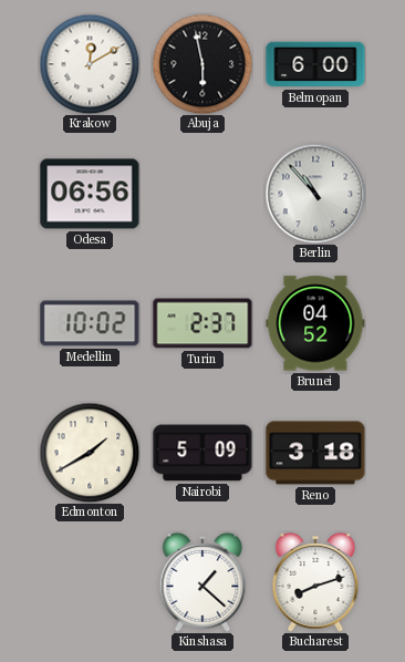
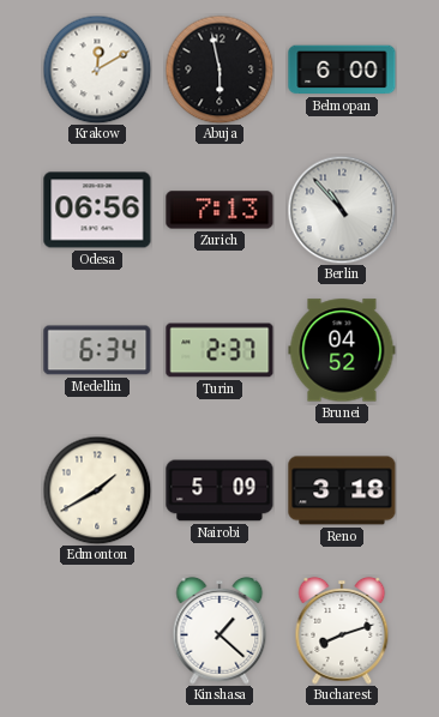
Zurich: none -> 7:13 (220, 210)
Medellin: 10:02 -> 6:34 (97, 350)
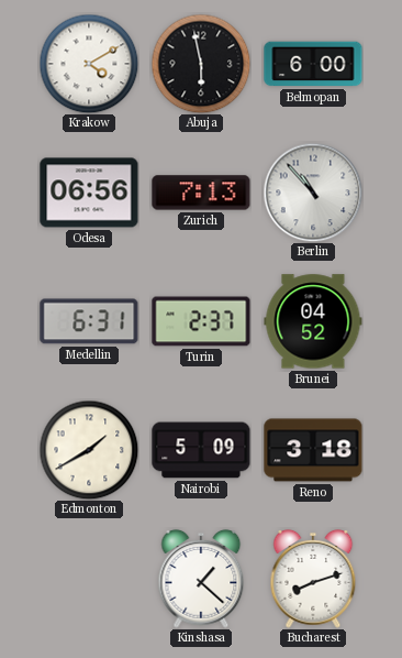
Krakow: 12:10 -> 4:10 (89, 64)
Medellin: 6:34 -> 6:31 (89, 321)
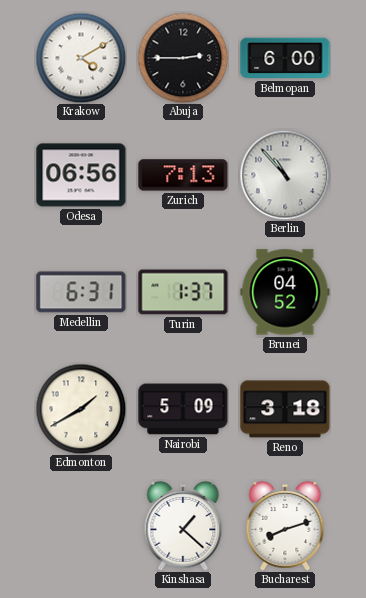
Abuja: 5:58 -> 2:45 (183, 58)
Turin: 2:37 -> 1:37 (183, 292)
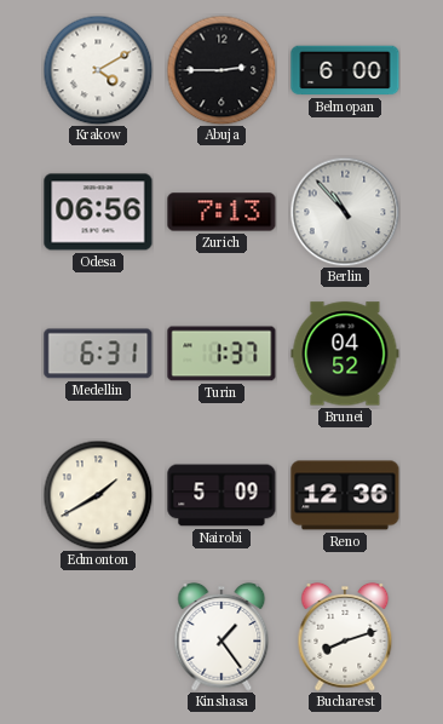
Reno: 3:18 -> 12:36 (345, 495)
Kinshasa: 1:22 -> 1:24 (221, 637)
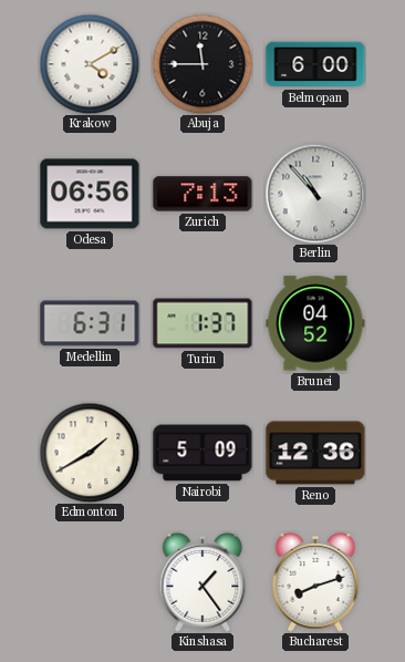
Abuja: 2:45 -> 11:45 (202, 64)
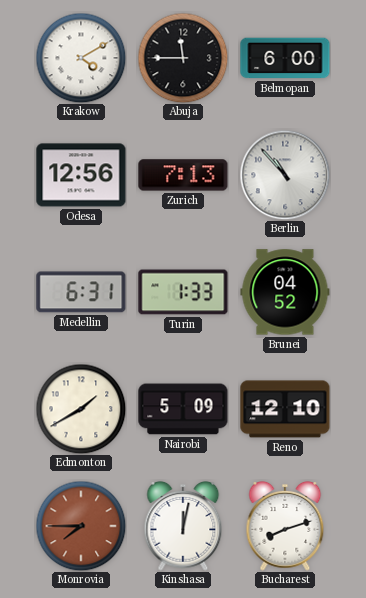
Odesa: 06:56 -> 12:56 (81, 175)
Turin: 1:37 -> 1:33 (183, 292)
Reno: 12:36 -> 12:10 (285, 409)
Monrovia: none -> 7:45 (81, 526)
Kinshasa: 1:24 -> 12:02 (183, 526)
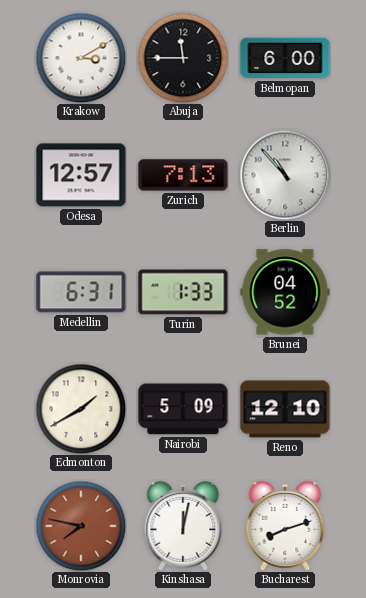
Krakow: 4:10 -> 3:10 (81, 58)
Odesa: 12:56 -> 12:57 (81, 175)
Monrovia: 7:45 -> 7:47 (81, 526)
